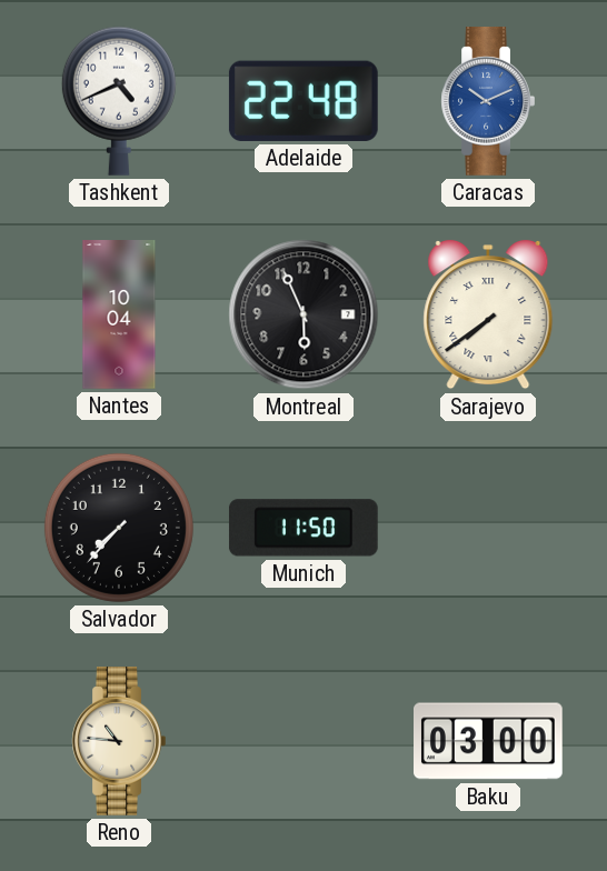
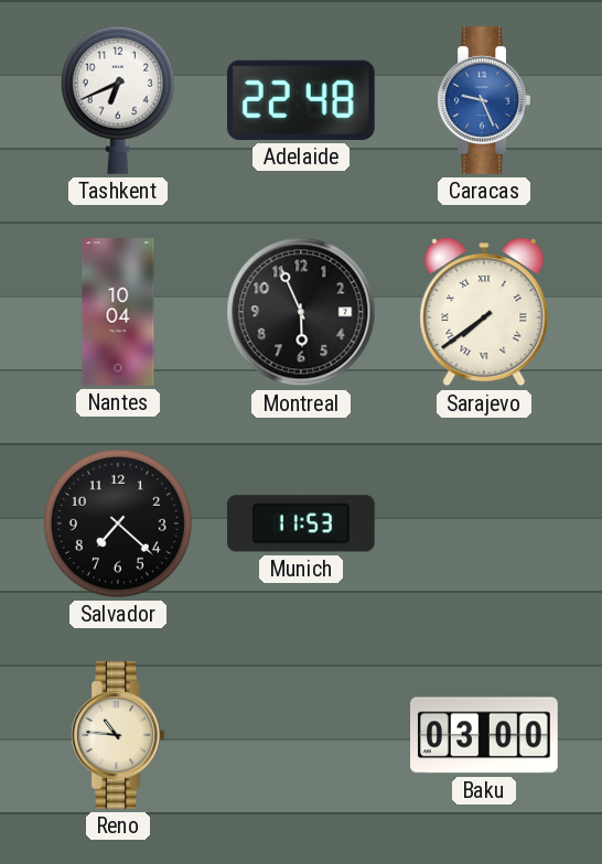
Tashkent: 4:41 -> 6:41 (118, 100)
Caracas: 10:11 -> 9:26 (484, 101)
Salvador: 7:37 -> 7:22 (118, 523)
Munich: 11:50 -> 11:53 (301, 523)
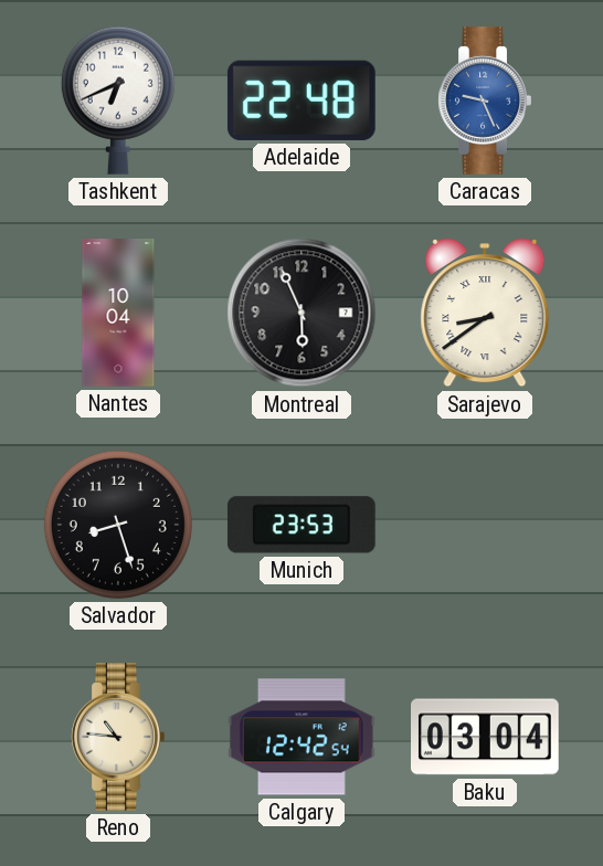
Sarajevo: 7:39 -> 8:39 (485, 313)
Salvador: 7:22 -> 8:27 (118, 525)
Munich: 11:53 -> 23:53 (301, 525)
Calgary: none -> 12:42 (301, 737)
Baku: 03:00 -> 03:04 (486, 737)
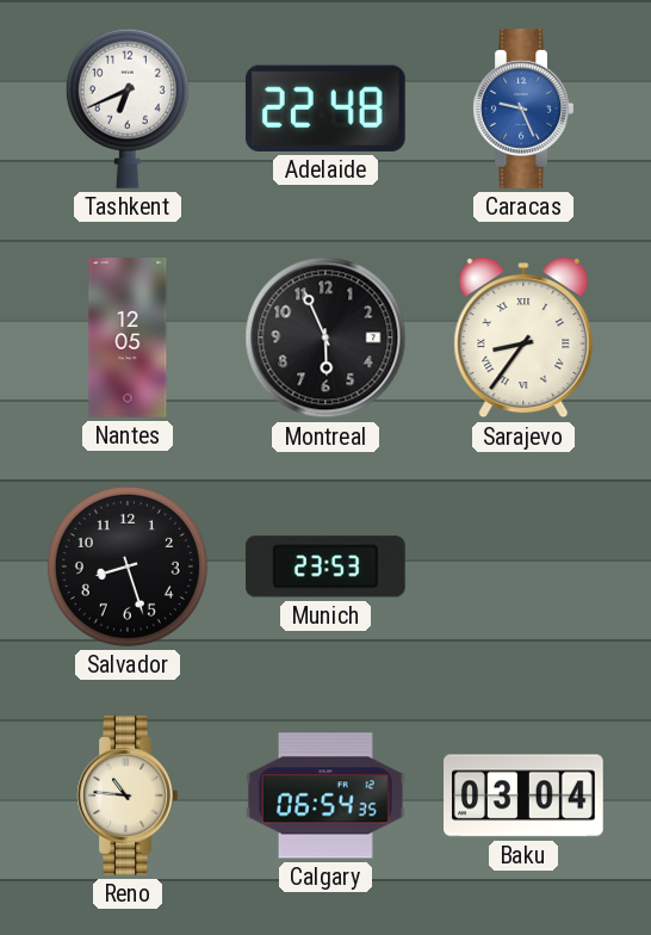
Nantes: 10:04 -> 12:05 (128, 338)
Sarajevo: 8:39 -> 8:36 (523, 338)
Calgary: 12:42 -> 06:54 (325, 795)
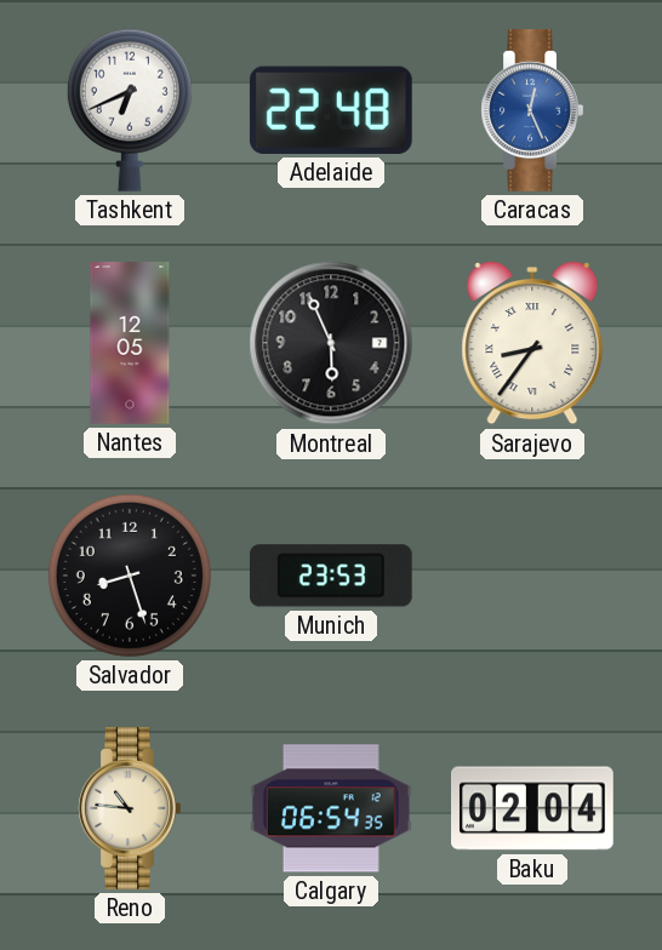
Caracas: 9:26 -> 12:26 (532, 111)
Baku: 03:04 -> 02:04 (533, 808)
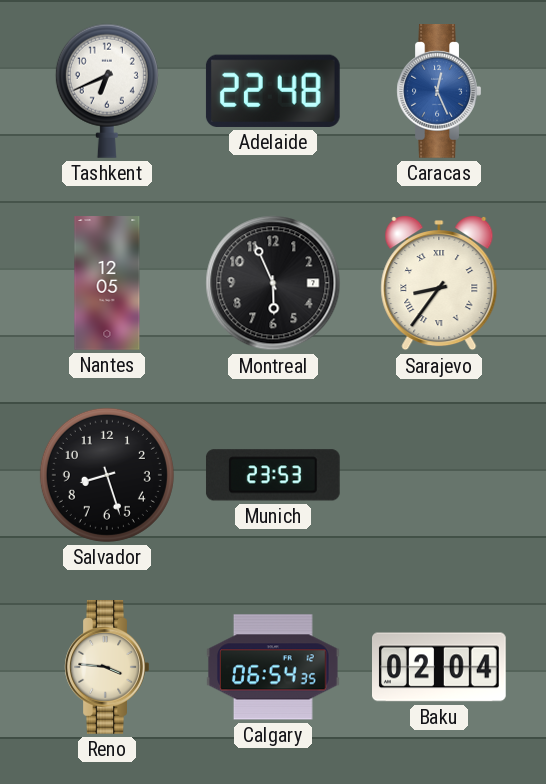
Reno: 10:46 -> 3:46 (107, 668)
